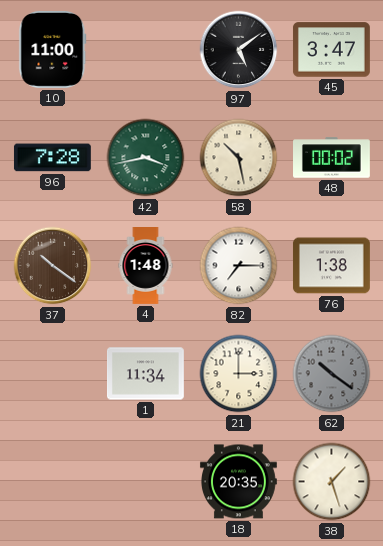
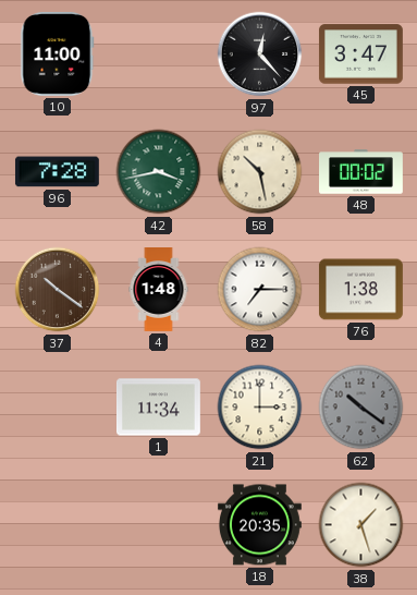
97: 5:09 -> 12:23 (260, 54)
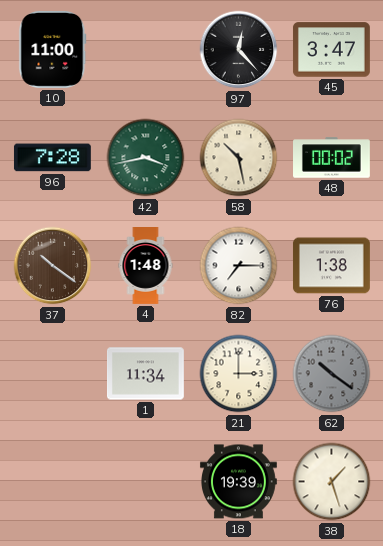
18: 20:35 -> 19:39 (238, 482)
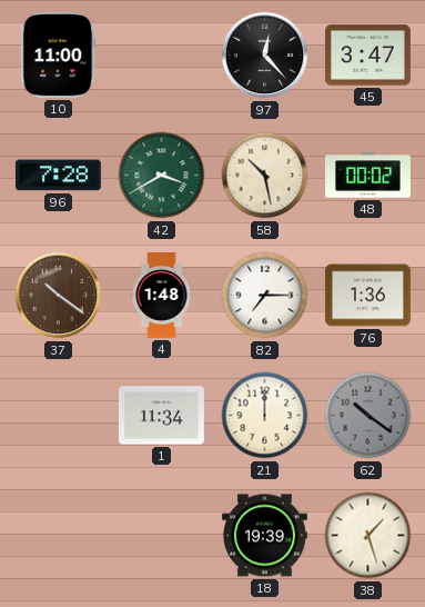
42: 3:43 -> 3:40 (162, 176)
76: 1:38 -> 1:36 (367, 296)
21: 3:00 -> 12:00 (265, 416)
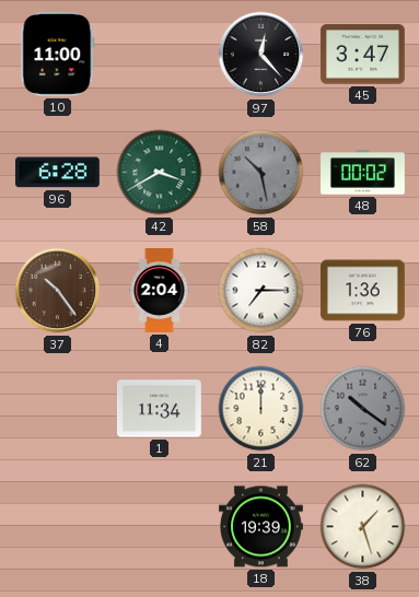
96: 7:28 -> 6:28 (57, 173)
58 dial: cream -> grey (261, 173)
37: 10:21 -> 10:24 (58, 291)
4: 1:48 -> 2:04 (160, 291)
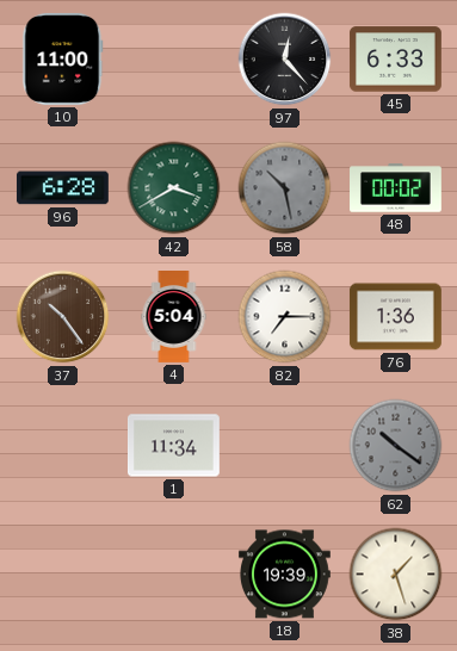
45: 3:47 -> 6:33 (395, 60)
4: 2:04 -> 5:04 (174, 317)
21: 12:00 -> none (261, 409)
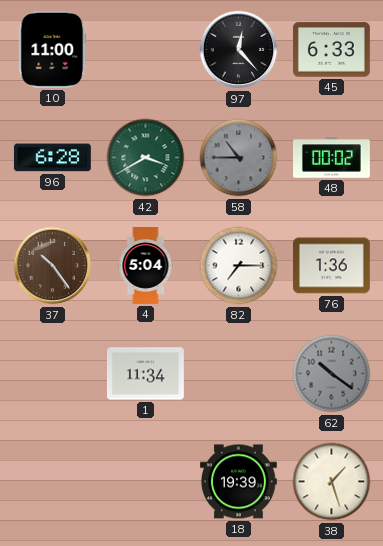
58: 10:28 -> 10:45 (239, 158)
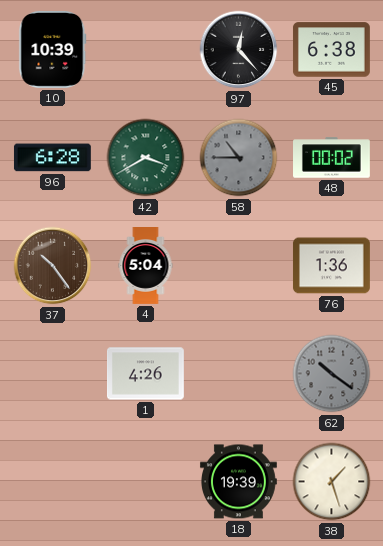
10: 11:00 -> 10:39 (53, 49)
45: 6:33 -> 6:38 (331, 50)
82: 7:15 -> none (239, 266)
1: 11:34 -> 4:26 (146, 374)
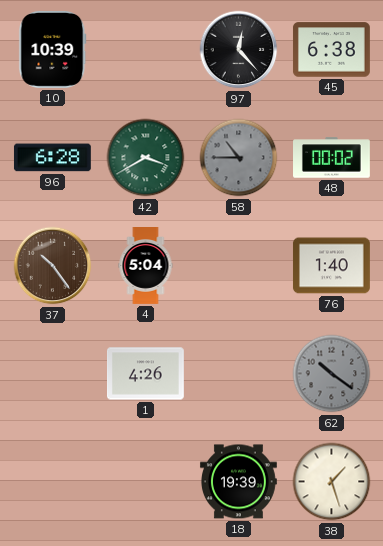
76: 1:36 -> 1:40 (331, 266)
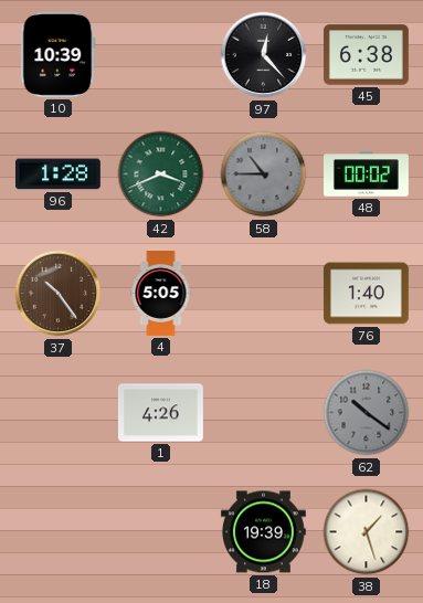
96: 6:28 -> 1:28 (57, 174)
42: 3:40 -> 3:41 (161, 174)
4: 5:04 -> 5:05 (161, 294)
